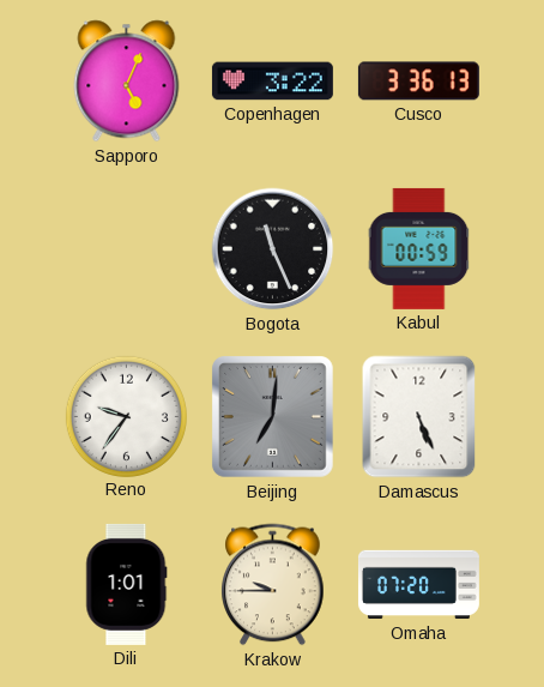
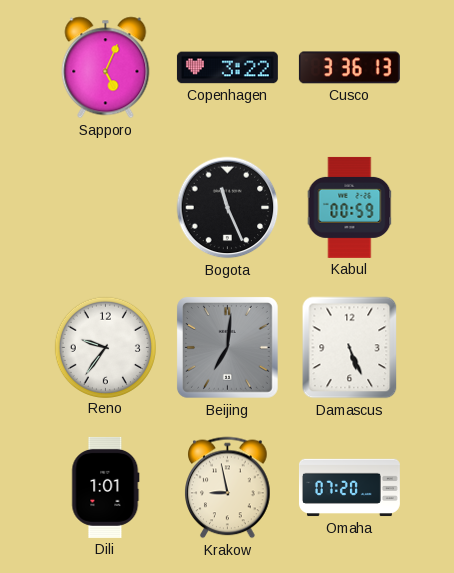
Krakow: 9:45 -> 8:58 (228, 488)
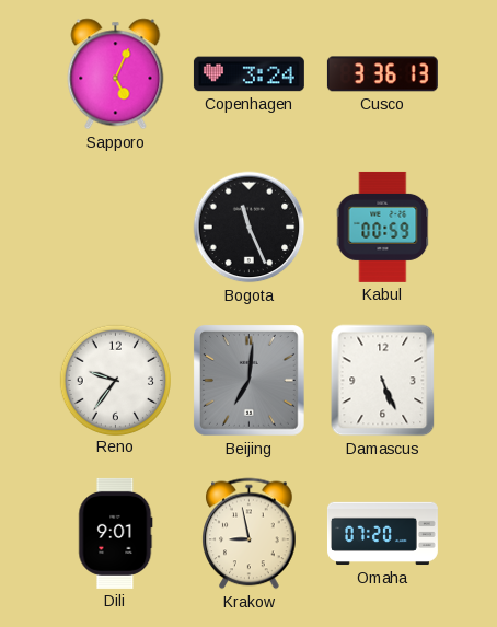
Copenhagen: 3:22 -> 3:24 (248, 74)
Dili: 1:01 -> 9:01 (116, 533)
